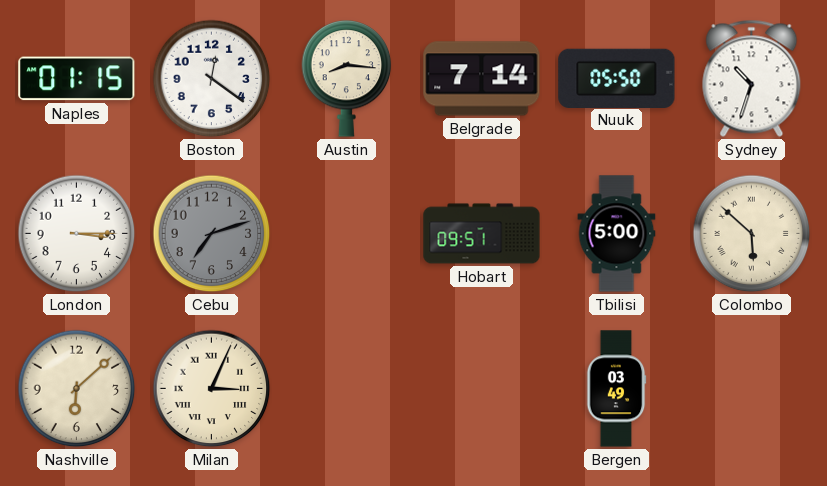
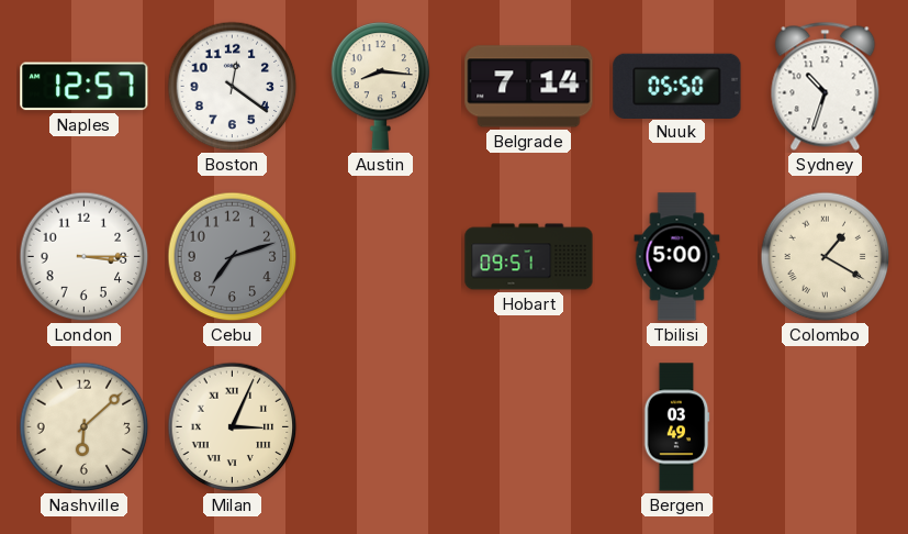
Naples: 01:15 -> 12:57 (85, 87)
Colombo: 5:52 -> 1:20 (826, 257)
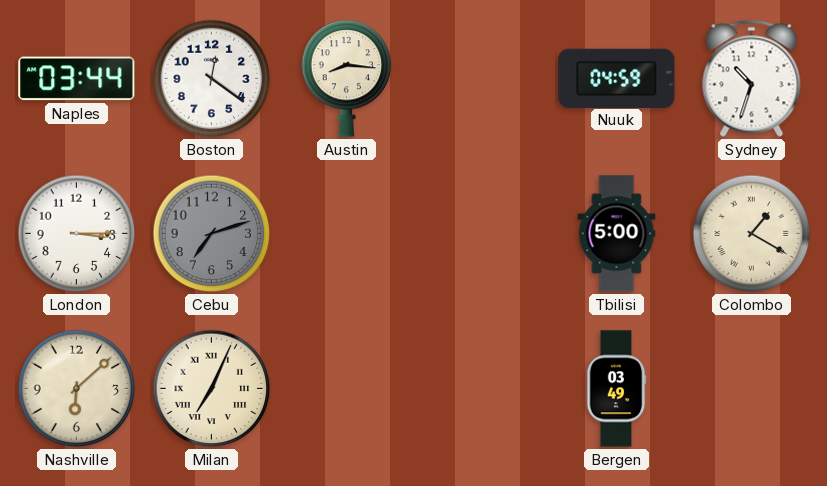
Naples: 12:57 -> 03:44 (77, 79)
Belgrade: 7:14 -> none (529, 87)
Nuuk: 05:50 -> 04:59 (617, 78)
Hobart: 09:51 -> none (529, 257)
Milan: 3:04 -> 7:04 (212, 389)
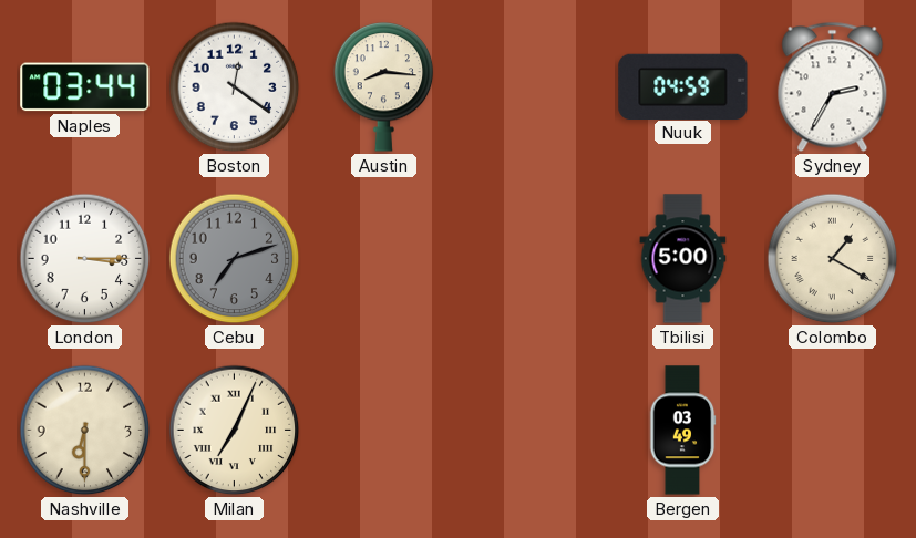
Sydney: 10:33 -> 2:35 (833, 86)
Nashville: 6:08 -> 6:30 (85, 431)
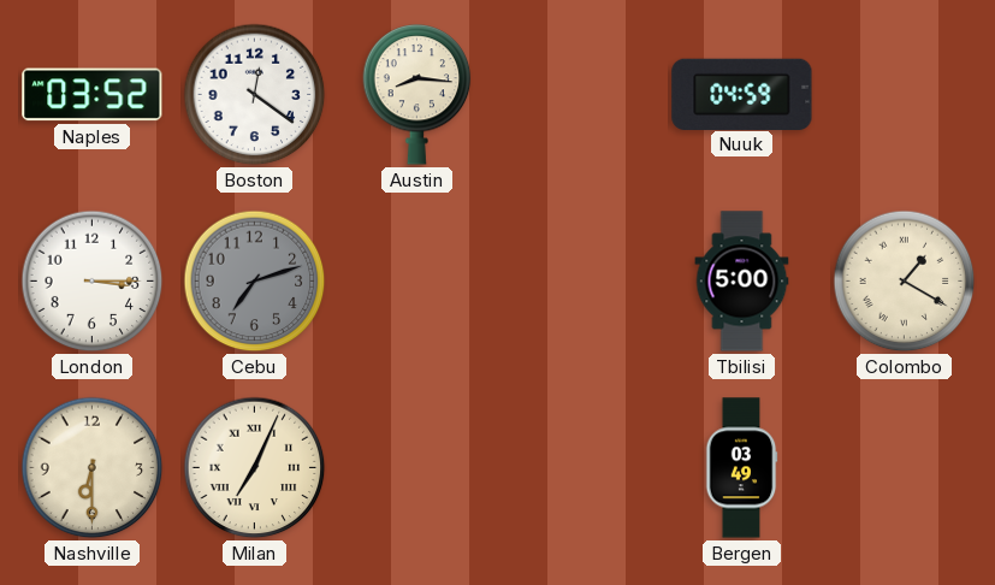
Naples: 03:44 -> 03:52 (93, 95)
Sydney: 2:35 -> none (833, 86)
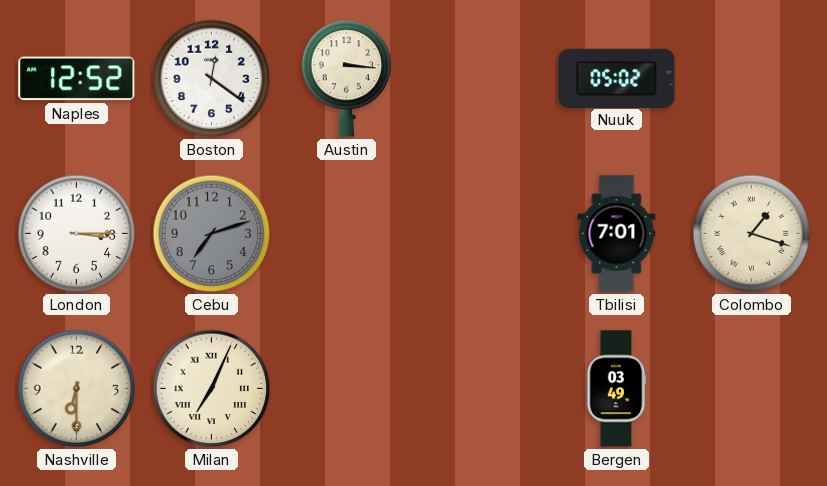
Naples: 03:52 -> 12:52 (77, 79)
Austin: 8:16 -> 3:16 (347, 79)
Nuuk: 04:59 -> 05:02 (617, 78)
Tbilisi: 5:00 -> 7:01 (617, 234)
Colombo: 1:20 -> 1:18 (752, 234)
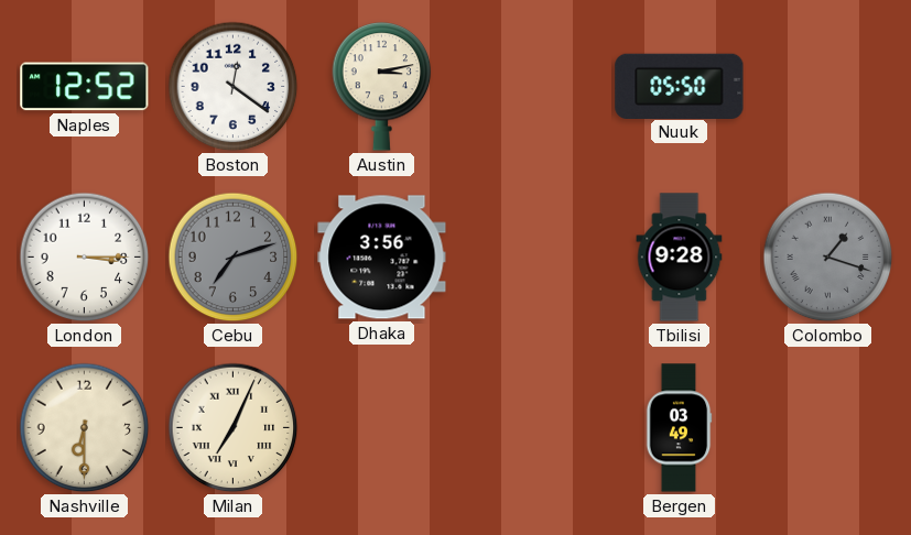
Austin: 3:16 -> 3:13 (382, 87)
Nuuk: 05:02 -> 05:50 (680, 86)
Dhaka: none -> 3:56 (382, 258)
Tbilisi: 7:01 -> 9:28 (680, 258)
Colombo dial: cream -> grey (828, 258)
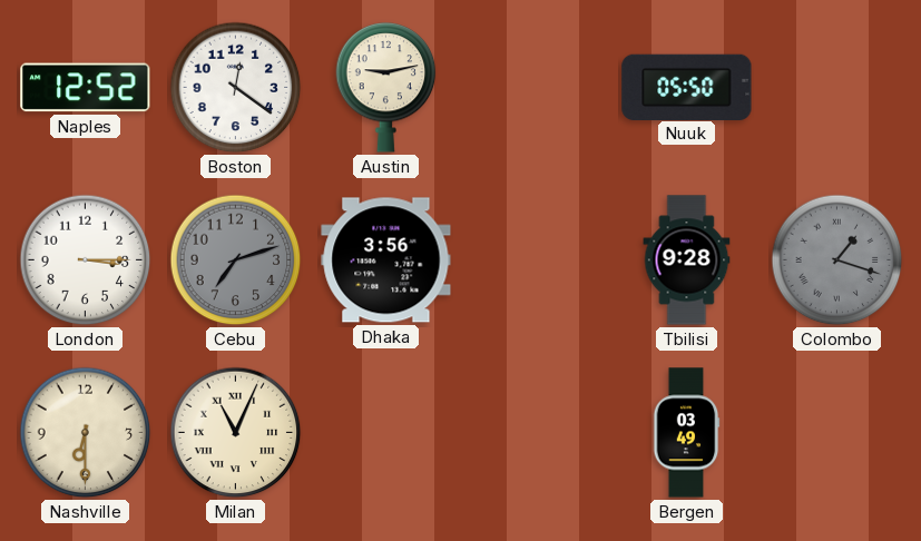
Austin: 3:13 -> 9:13 (386, 88)
Milan: 7:04 -> 11:04 (236, 433)
